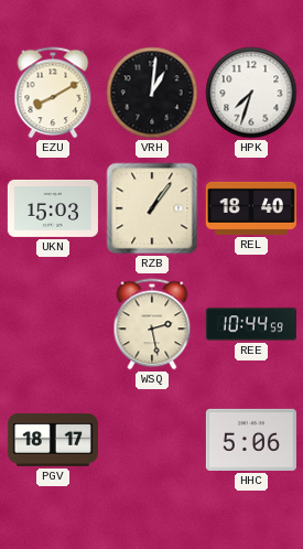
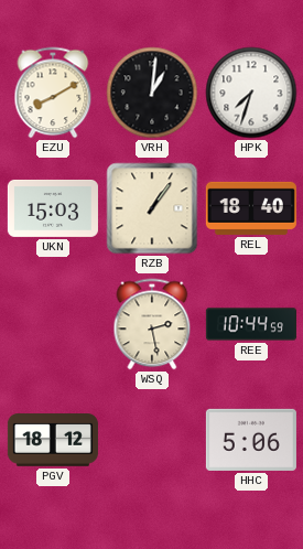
PGV: 18:17 -> 18:12 (53, 441)
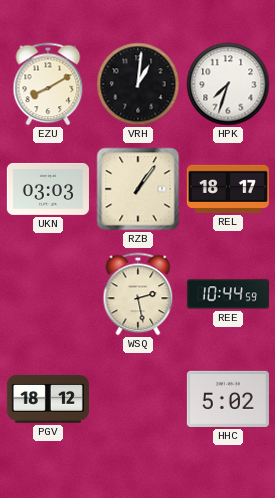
UKN: 15:03 -> 03:03 (48, 189)
REL: 18:40 -> 18:17 (228, 189)
HHC: 5:06 -> 5:02 (228, 399)
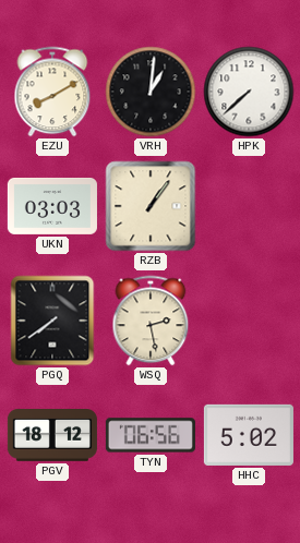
HPK: 7:33 -> 7:38 (249, 92)
REL: 18:17 -> none (228, 189)
PGQ: none -> 7:39 (52, 321)
REE: 10:44 -> none (228, 294)
TYN: none -> 06:56 (151, 435)
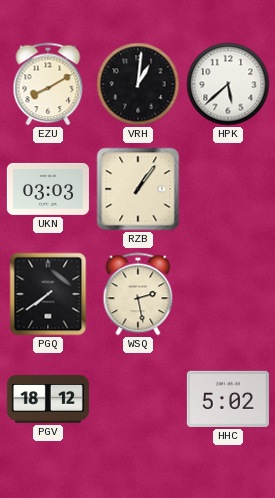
HPK: 7:38 -> 5:38 (228, 84)
TYN: 06:56 -> none (151, 435)
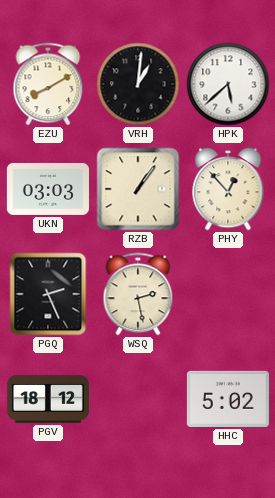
PHY: none -> 12:53 (228, 189)
PGQ: 7:39 -> 2:26 (48, 294)
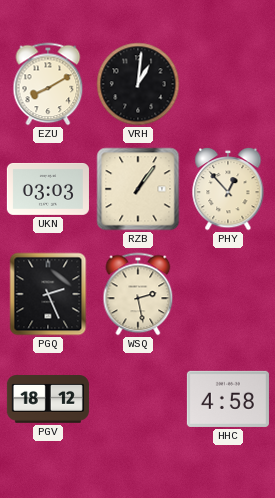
HPK: 5:38 -> none (228, 84)
HHC: 5:02 -> 4:58 (228, 399)
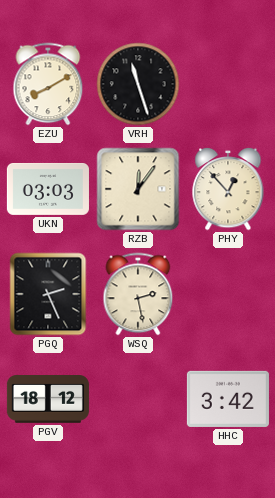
VRH: 1:01 -> 11:27 (138, 84)
RZB: 1:06 -> 12:06 (138, 189)
HHC: 4:58 -> 3:42 (228, 399)
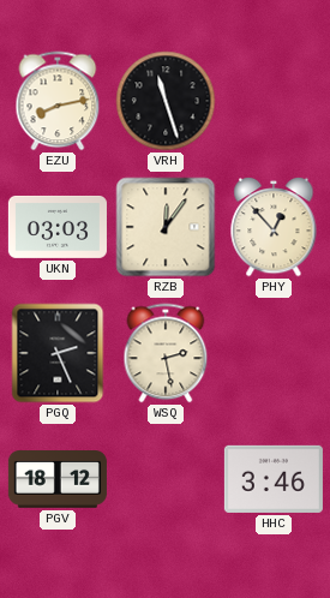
EZU: 8:10 -> 8:13 (58, 101)
HHC: 3:42 -> 3:46 (274, 479)
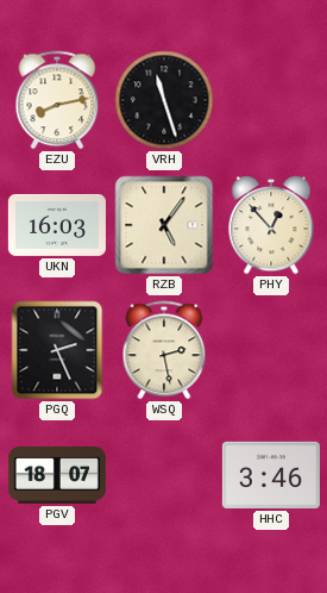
UKN: 03:03 -> 16:03 (57, 225)
RZB: 12:06 -> 5:06 (164, 225)
PGV: 18:12 -> 18:07 (57, 476)
